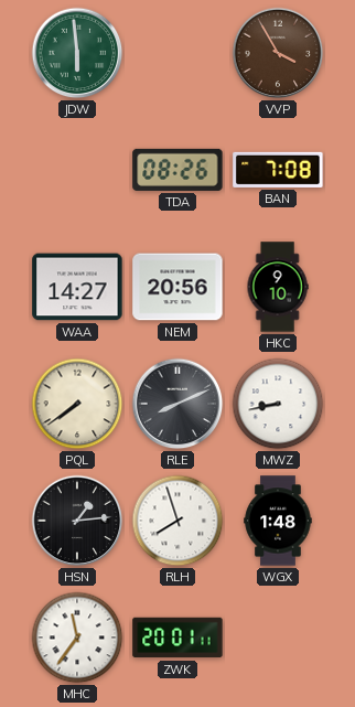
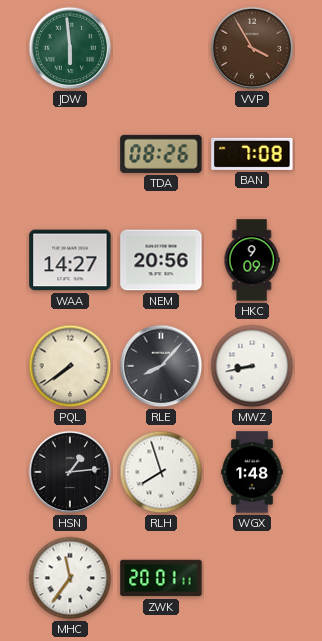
HKC: 9:10 -> 9:09 (252, 260)
RLE: 8:11 -> 8:07 (161, 366)
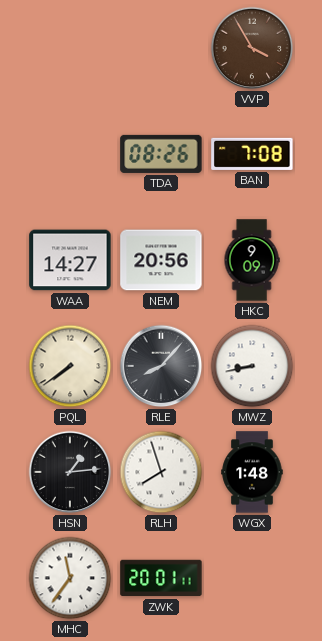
JDW: 5:59 -> none (70, 48)
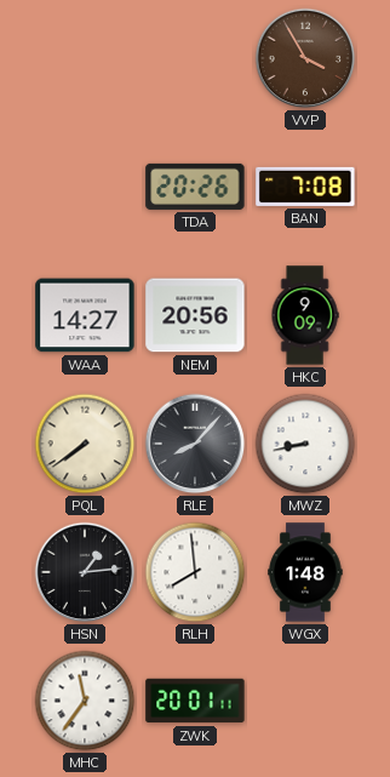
TDA: 08:26 -> 20:26 (195, 187)
RLH: 7:57 -> 7:59 (195, 572)
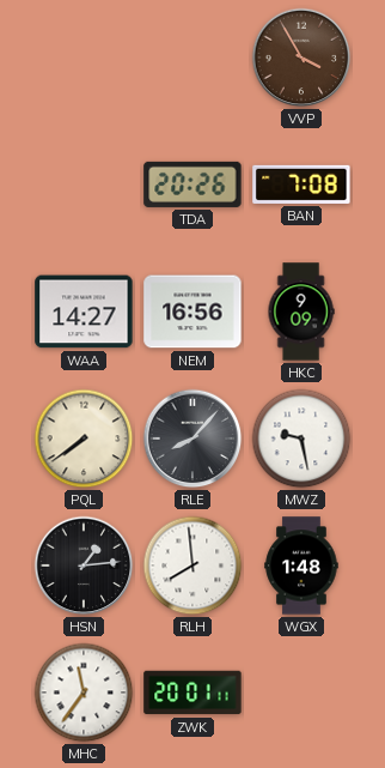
NEM: 20:56 -> 16:56 (192, 312)
MWZ: 8:43 -> 9:28 (301, 439)
